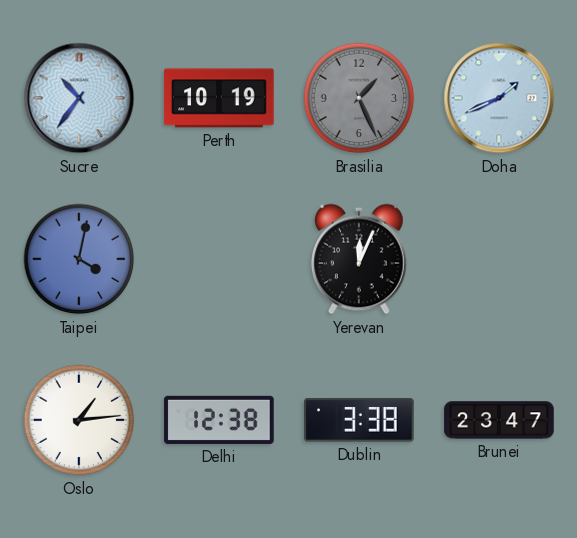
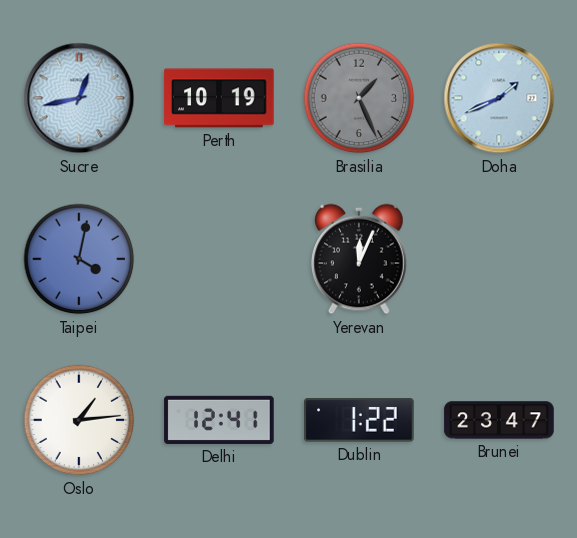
Sucre: 10:36 -> 12:43 (79, 98)
Delhi: 12:38 -> 12:41 (219, 420)
Dublin: 3:38 -> 1:22 (359, 420)
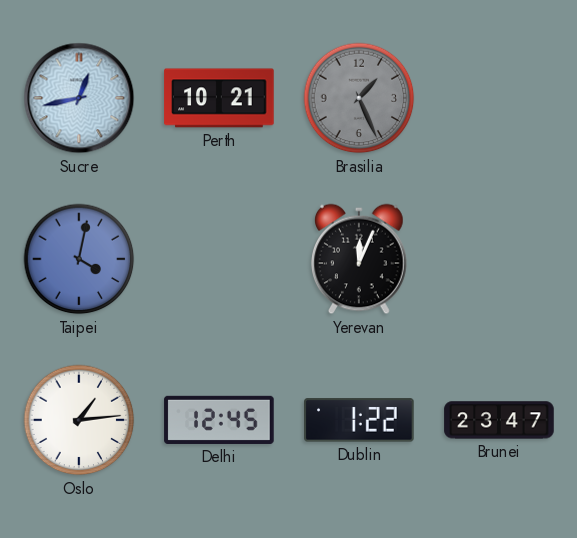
Perth: 10:19 -> 10:21 (219, 98)
Doha: 1:41 -> none (499, 98)
Delhi: 12:41 -> 12:45 (219, 420)
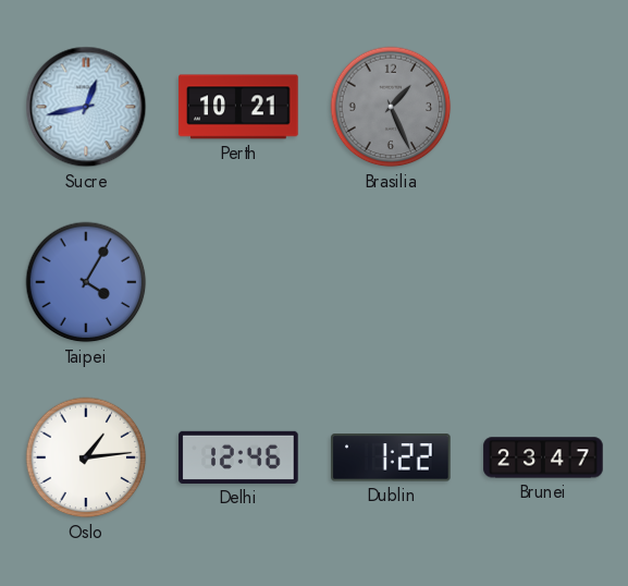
Taipei: 4:02 -> 4:05 (86, 282)
Yerevan: 12:04 -> none (360, 259)
Delhi: 12:45 -> 12:46 (238, 457)
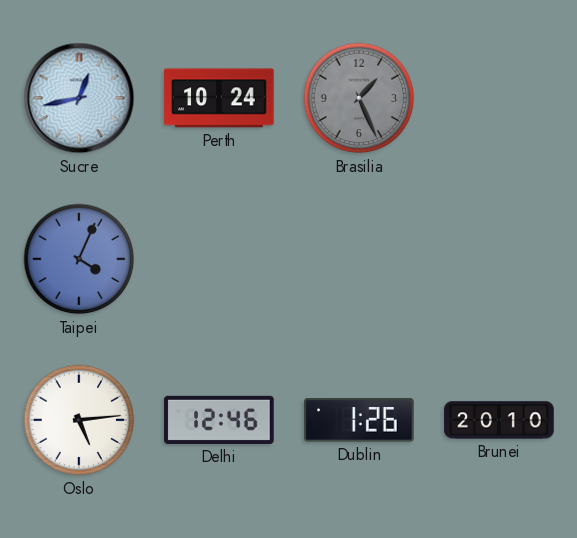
Perth: 10:21 -> 10:24 (219, 98)
Taipei: 4:05 -> 4:04 (79, 259)
Oslo: 1:14 -> 5:14 (79, 420)
Dublin: 1:22 -> 1:26 (359, 420)
Brunei: 23:47 -> 20:10 (499, 420)
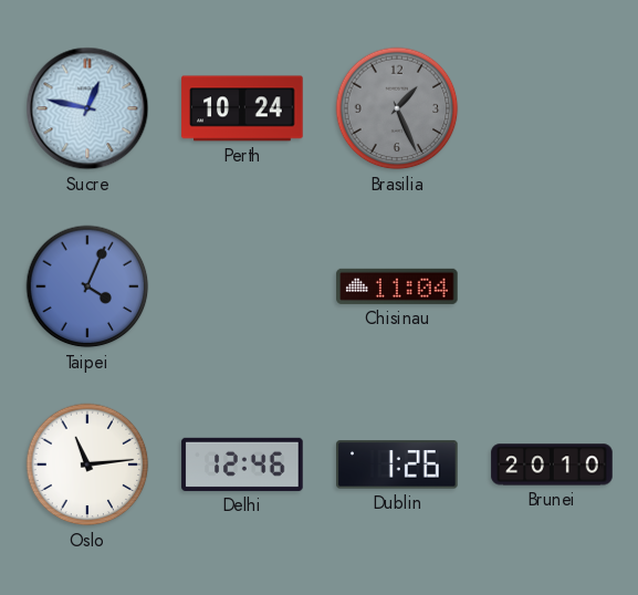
Sucre: 12:43 -> 12:47 (87, 108)
Chisinau: none -> 11:04 (397, 286)
Oslo: 5:14 -> 11:14 (87, 464)
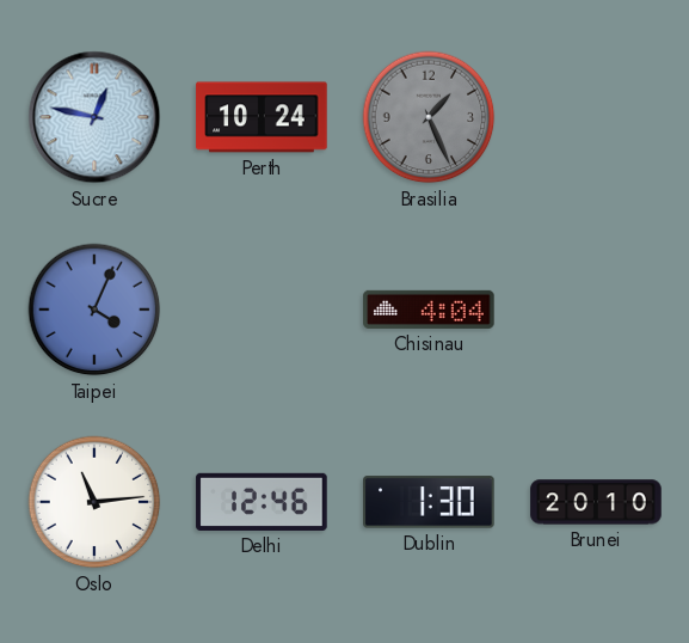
Chisinau: 11:04 -> 4:04 (429, 310)
Dublin: 1:26 -> 1:30 (429, 502)
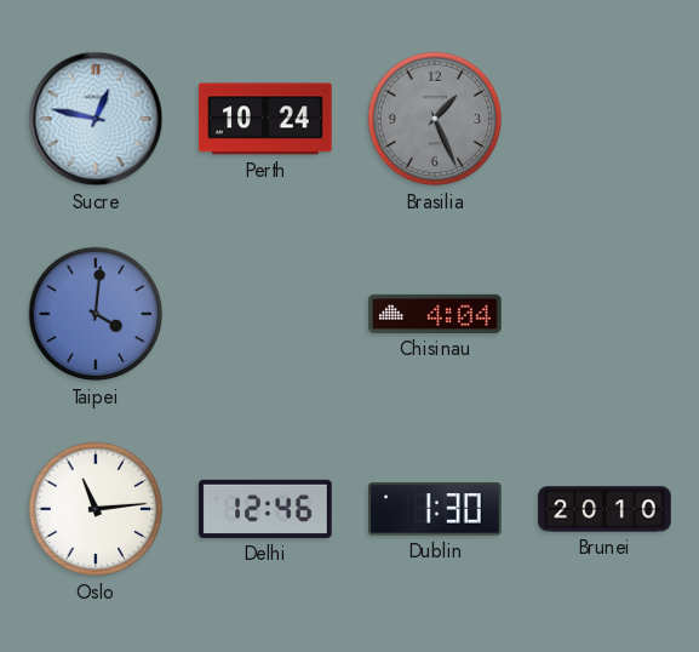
Taipei: 4:04 -> 4:01 (96, 314)
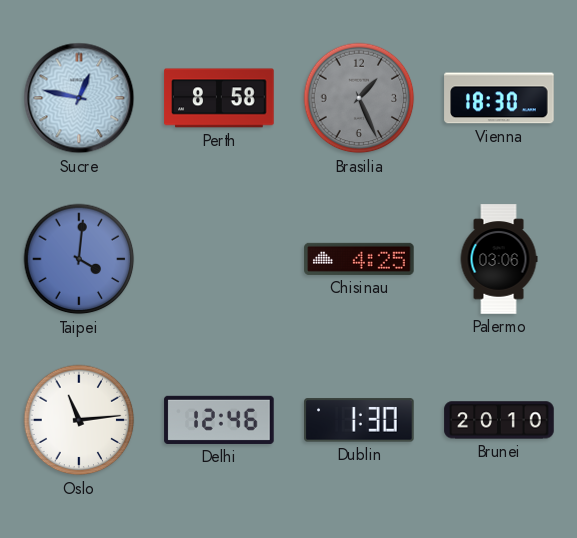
Perth: 10:24 -> 8:58 (219, 98)
Vienna: none -> 18:30 (499, 98)
Chisinau: 4:04 -> 4:25 (359, 259)
Palermo: none -> 03:06 (499, 259)
